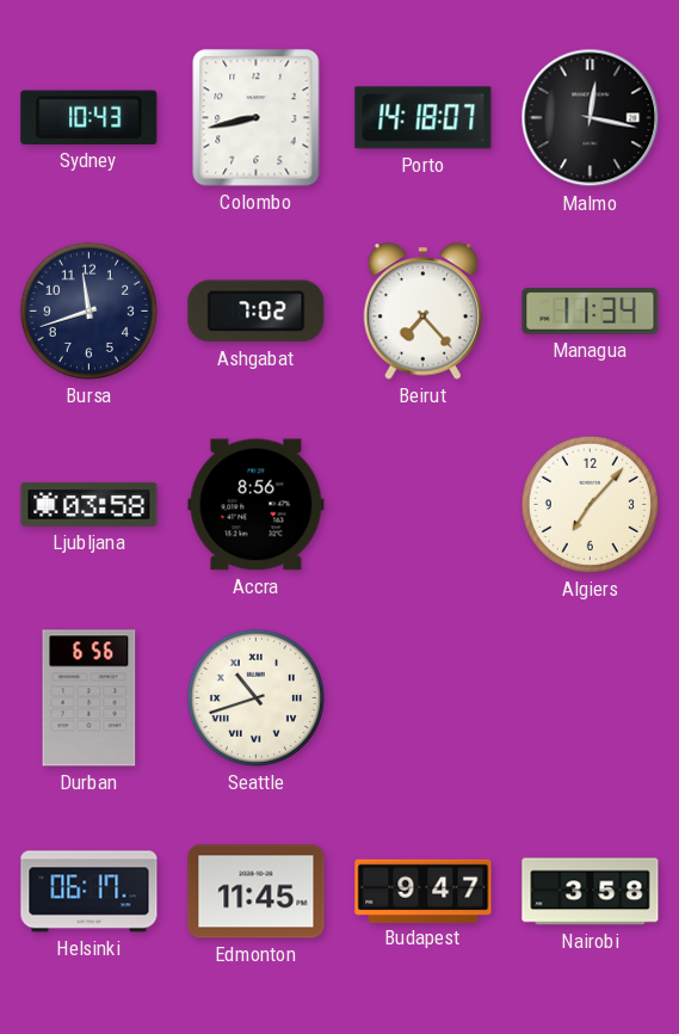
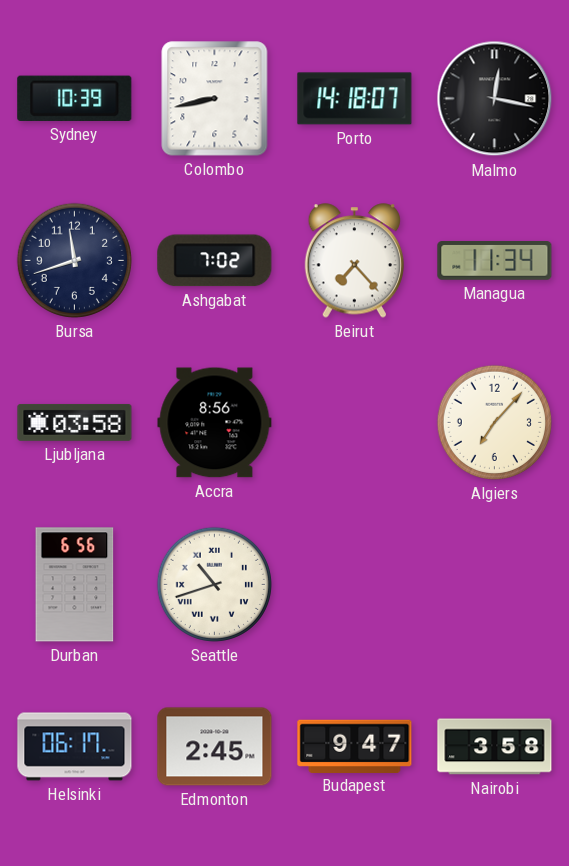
Sydney: 10:43 -> 10:39 (75, 98)
Edmonton: 11:45 -> 2:45 (215, 747)
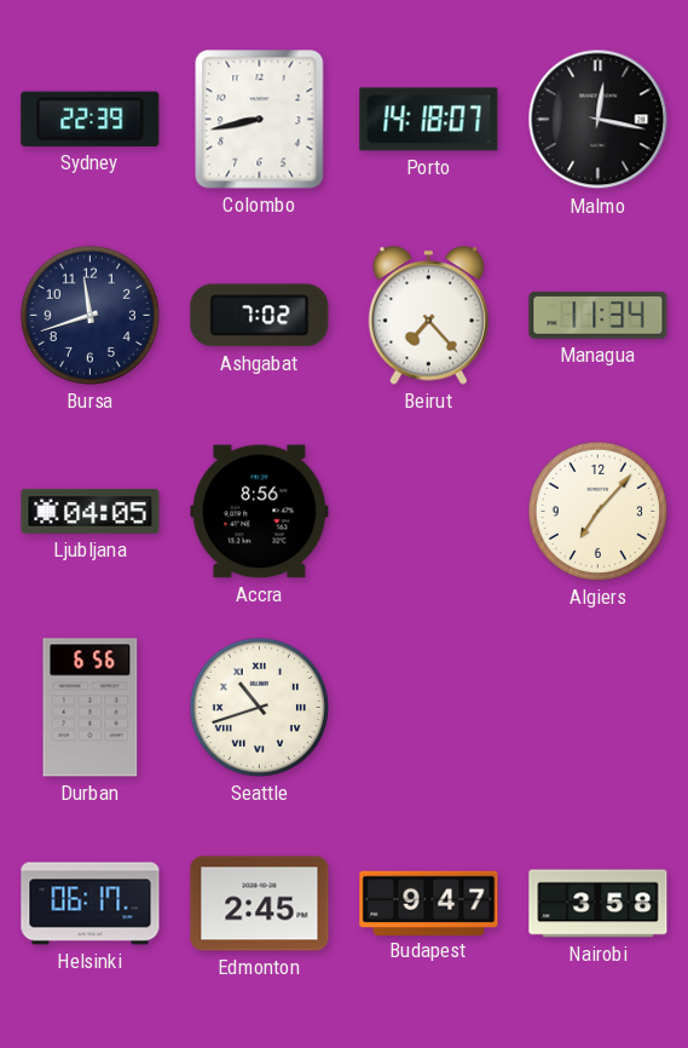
Sydney: 10:39 -> 22:39 (91, 119)
Ljubljana: 03:58 -> 04:05 (91, 511)
